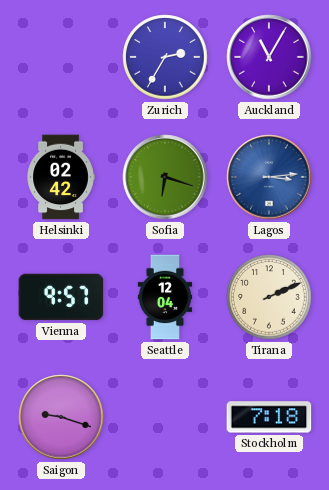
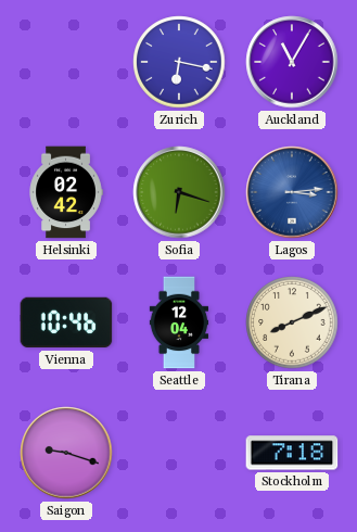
Zurich: 2:35 -> 6:17 (179, 62)
Vienna: 9:57 -> 10:46 (66, 322)
Tirana: 2:11 -> 8:11 (292, 322)
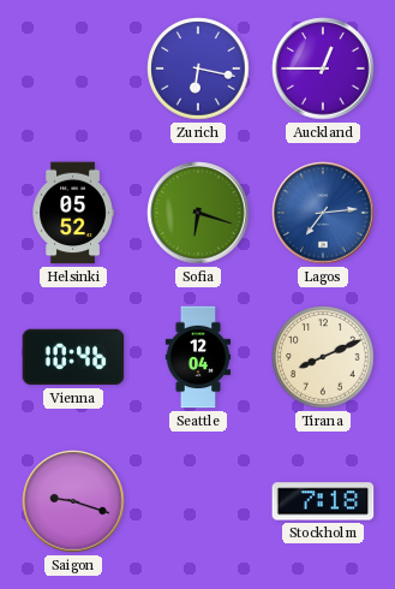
Auckland: 11:05 -> 12:45 (323, 69)
Helsinki: 02:42 -> 05:52 (73, 213)
Lagos: 3:14 -> 7:14 (323, 213)
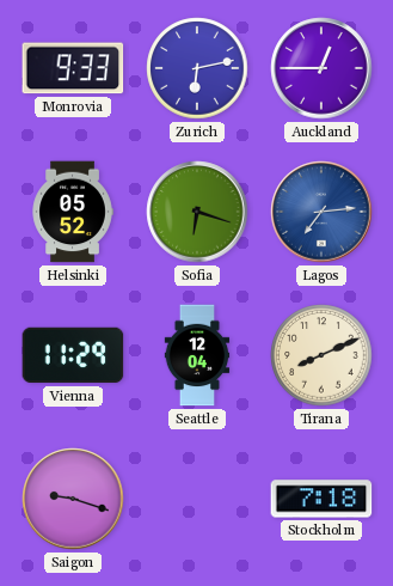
Monrovia: none -> 9:33 (73, 68)
Zurich: 6:17 -> 6:13 (197, 68)
Vienna: 10:46 -> 11:29 (73, 355)
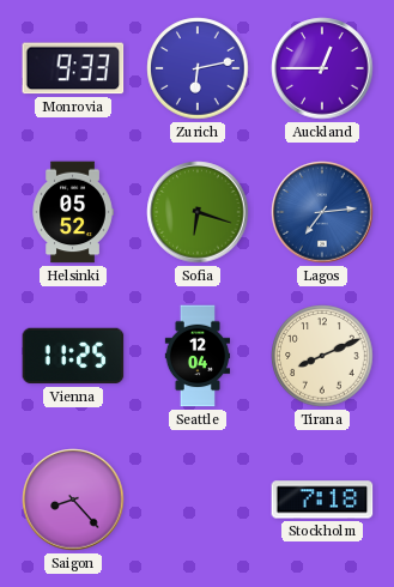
Vienna: 11:29 -> 11:25 (73, 356)
Saigon: 9:18 -> 8:23 (73, 500)
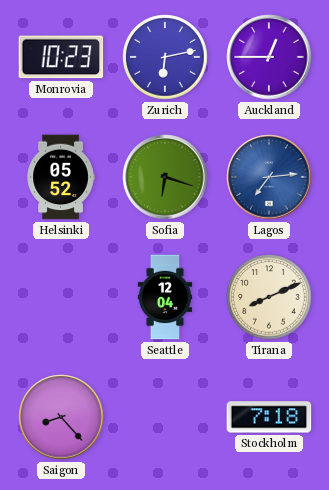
Monrovia: 9:33 -> 10:23 (61, 57)
Vienna: 11:25 -> none (73, 356)
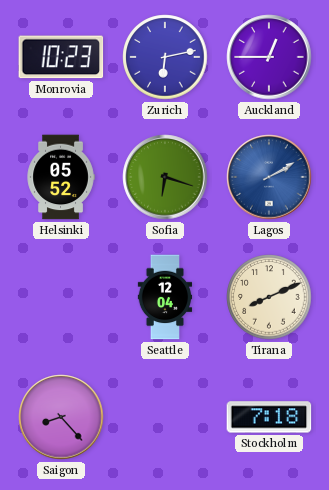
Lagos: 7:14 -> 2:10 (269, 177)
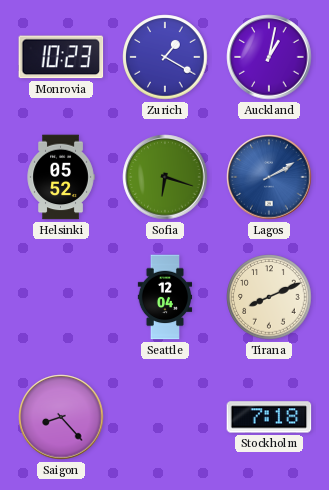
Zurich: 6:13 -> 1:20 (165, 57)
Auckland: 12:45 -> 1:02 (269, 57)
